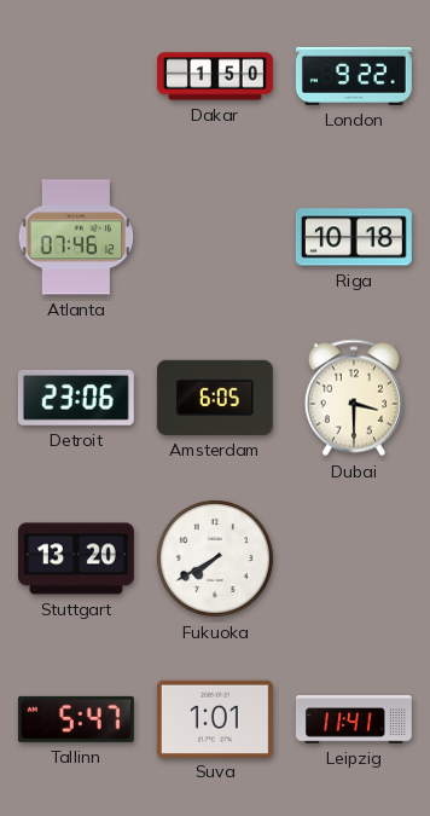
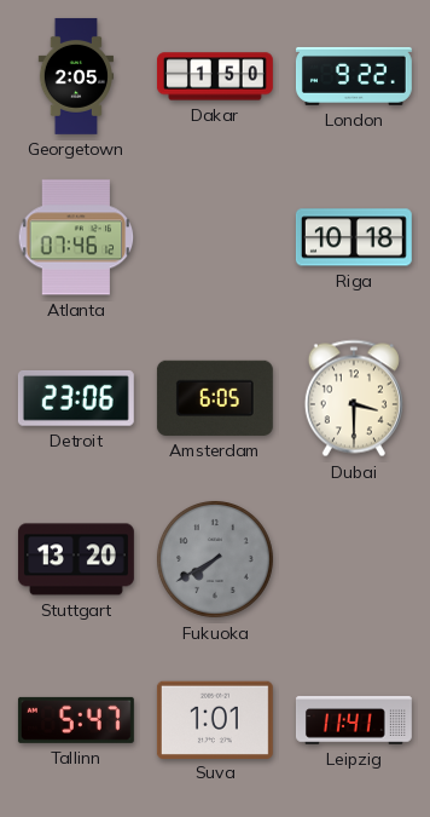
Georgetown: none -> 2:05 (76, 76)
Fukuoka dial: white -> grey (215, 559)
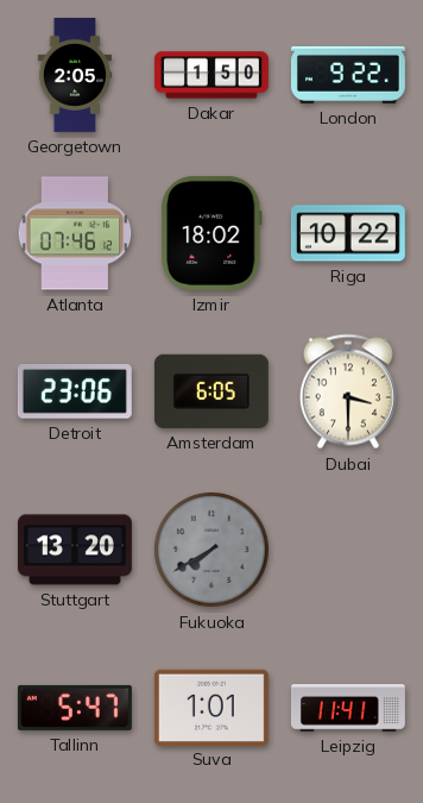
Izmir: none -> 18:02 (211, 233)
Riga: 10:18 -> 10:22 (348, 233)
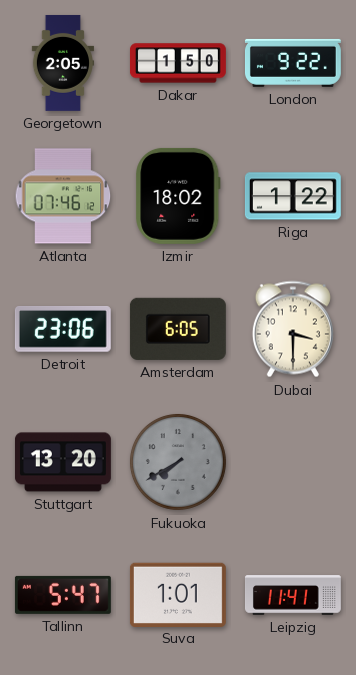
Riga: 10:22 -> 1:22 (293, 196)
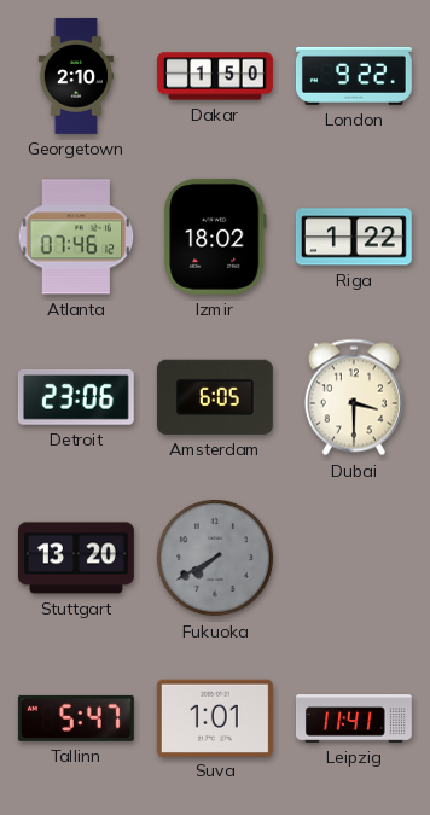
Georgetown: 2:05 -> 2:10 (76, 76)
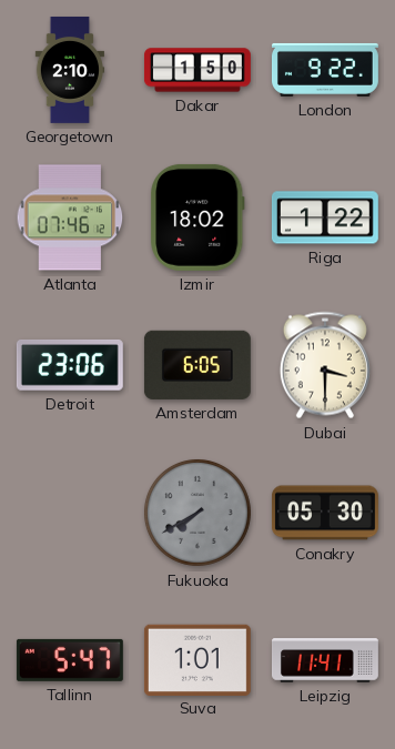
Stuttgart: 13:20 -> none (76, 558)
Conakry: none -> 05:30 (325, 513)
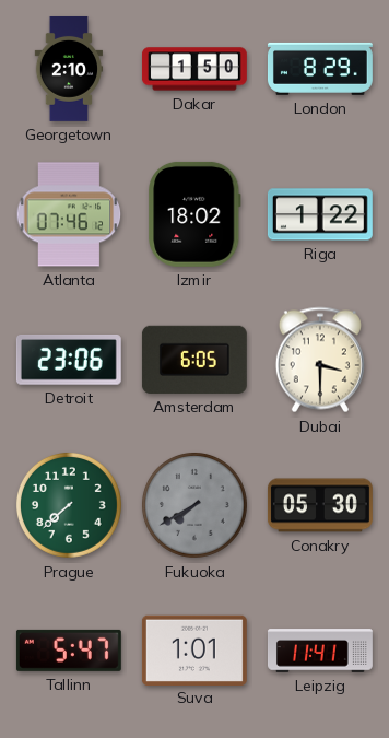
London: 9:22 -> 8:29 (320, 69)
Prague: none -> 7:38 (69, 505)
